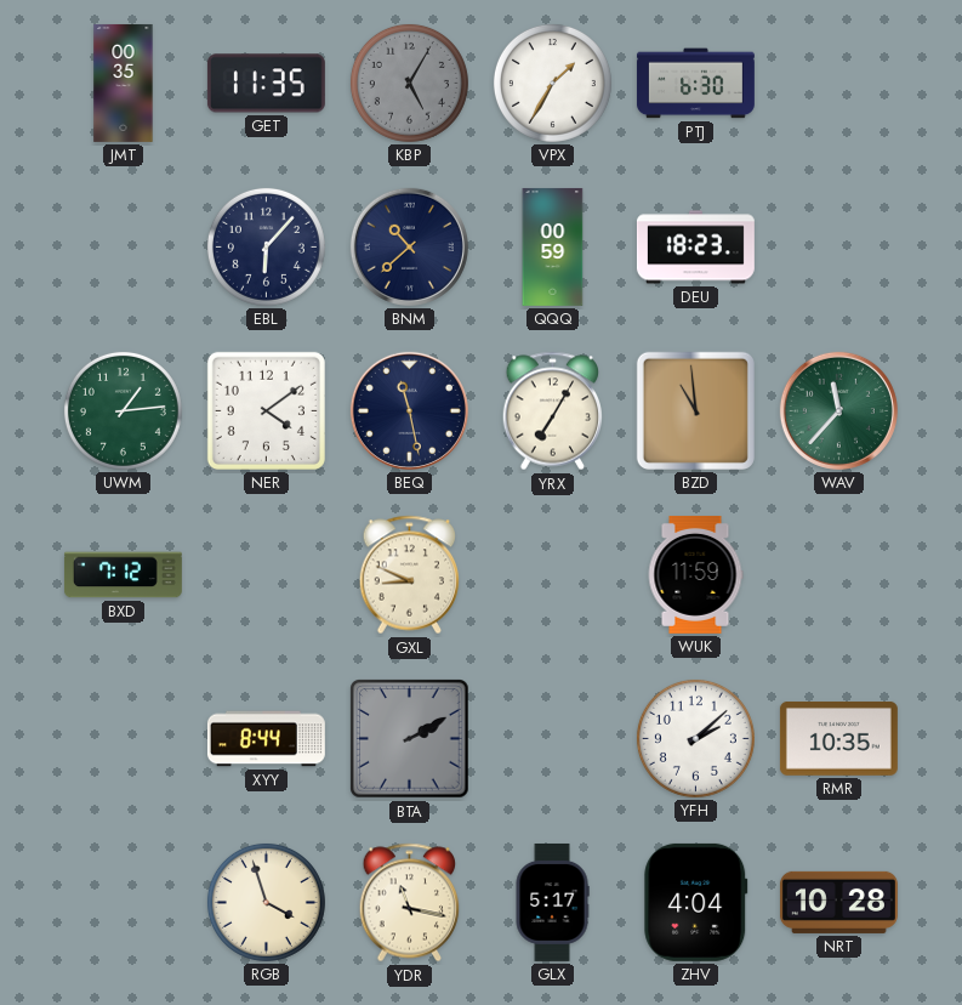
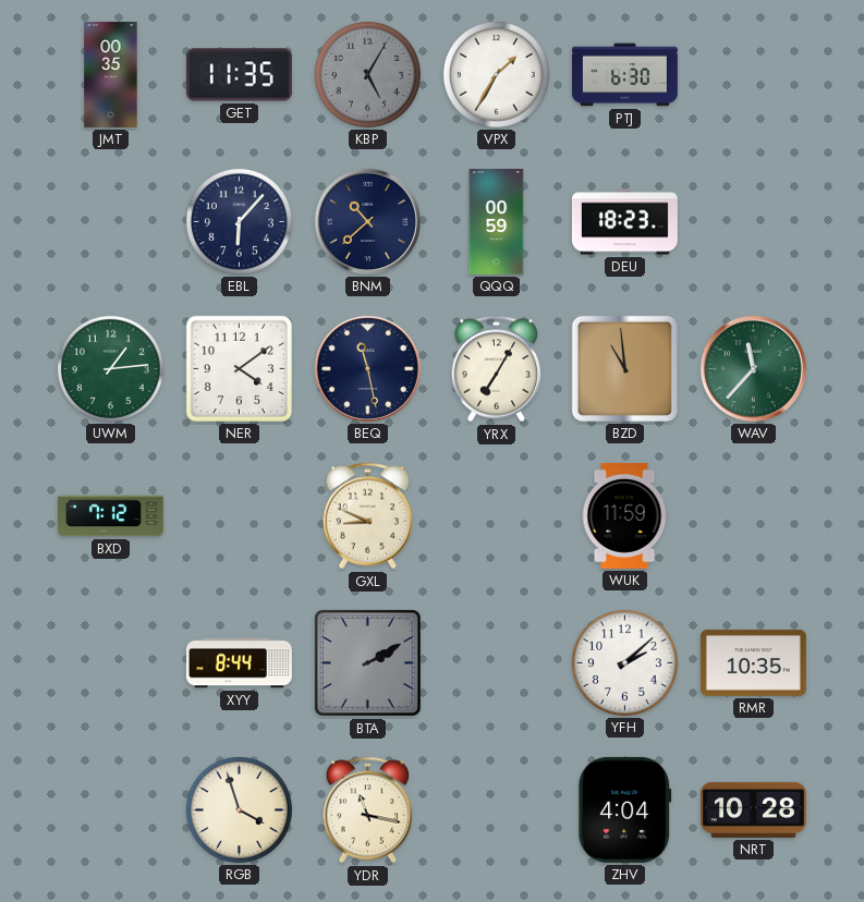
GLX: 5:17 -> none (552, 902)
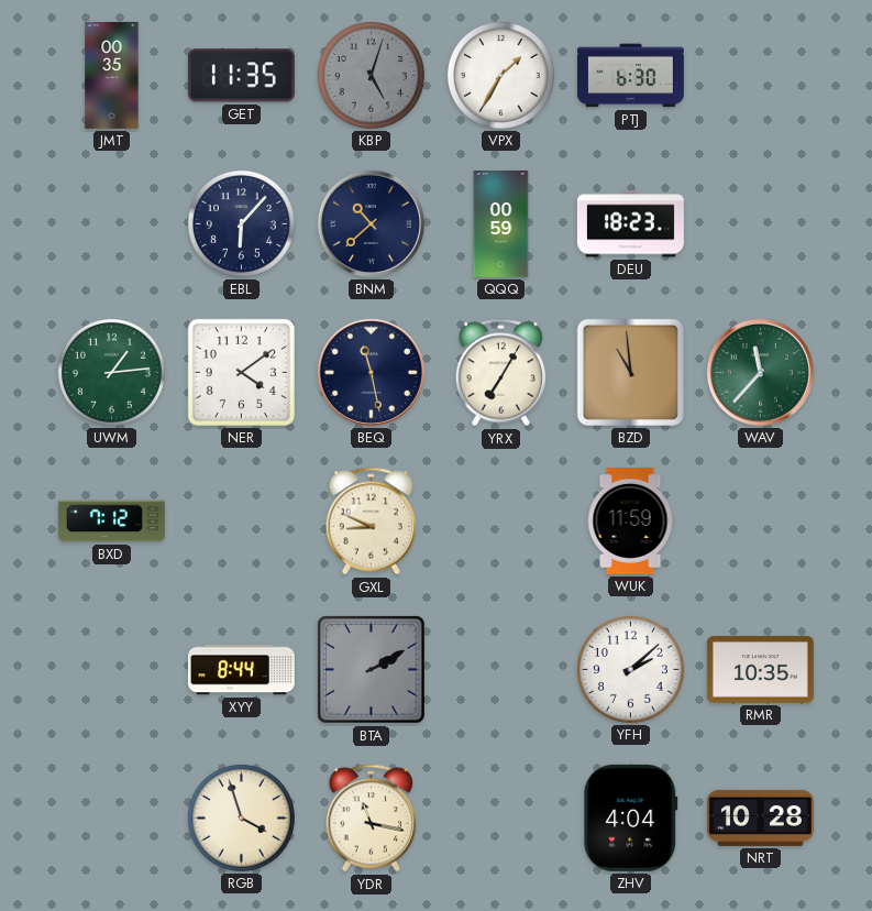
KBP: 5:05 -> 5:03 (371, 75)
